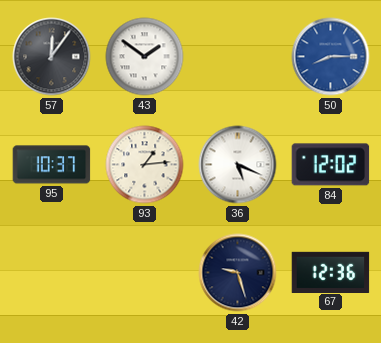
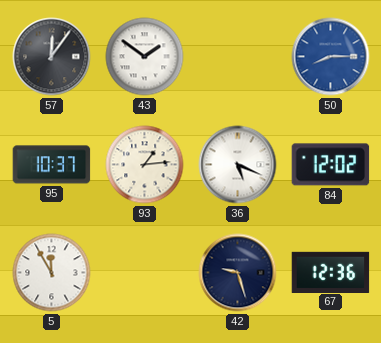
5: none -> 11:55 (52, 273)
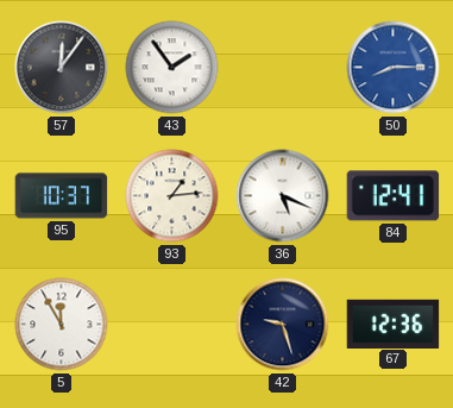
43: 1:51 -> 1:54 (172, 68)
84: 12:02 -> 12:41 (394, 196)
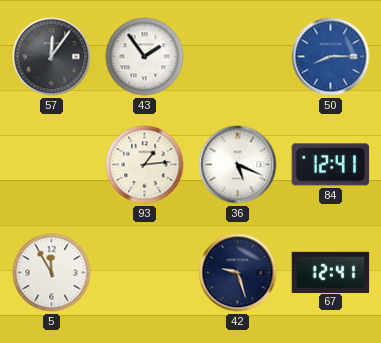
95: 10:37 -> none (62, 196)
67: 12:36 -> 12:41 (331, 272)
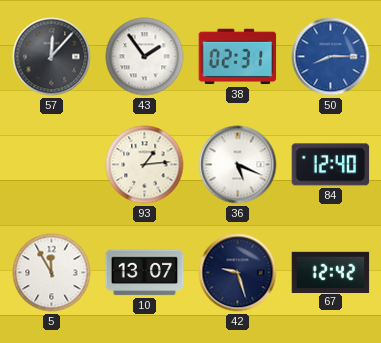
57: 12:06 -> 12:07 (52, 57)
38: none -> 02:31 (238, 57)
84: 12:41 -> 12:40 (331, 165)
10: none -> 13:07 (145, 273)
67: 12:41 -> 12:42 (331, 272)
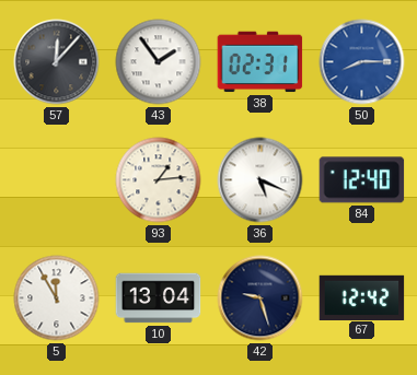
10: 13:07 -> 13:04 (159, 298)
